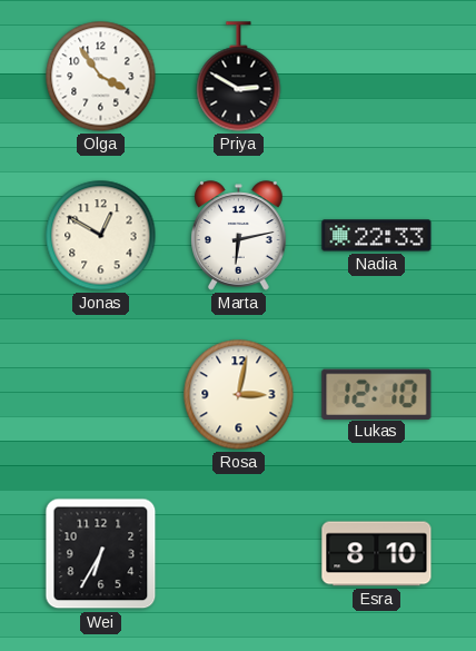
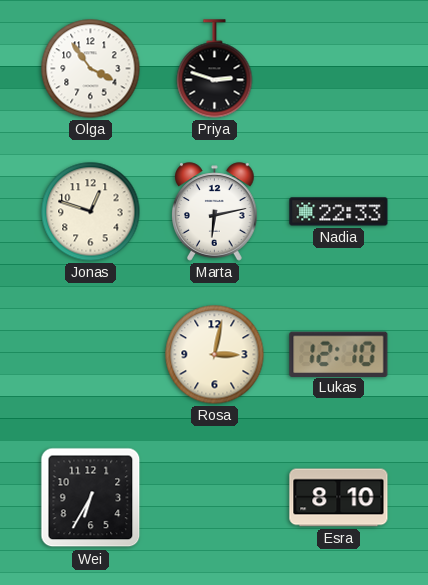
Priya: 2:50 -> 2:48 (215, 69)
Jonas: 12:50 -> 12:48 (91, 212)
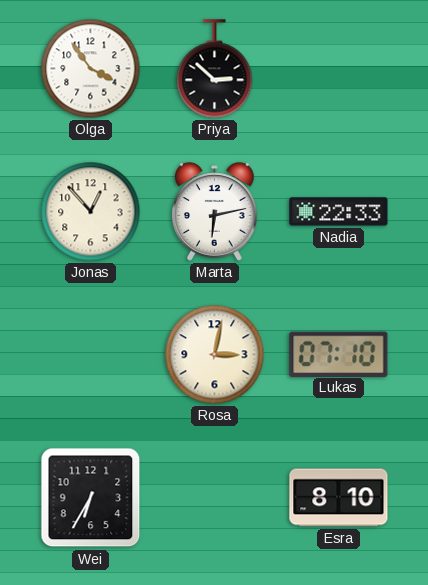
Priya: 2:48 -> 2:52 (215, 69)
Jonas: 12:48 -> 12:53 (91, 212)
Lukas: 12:10 -> 07:10 (339, 354)
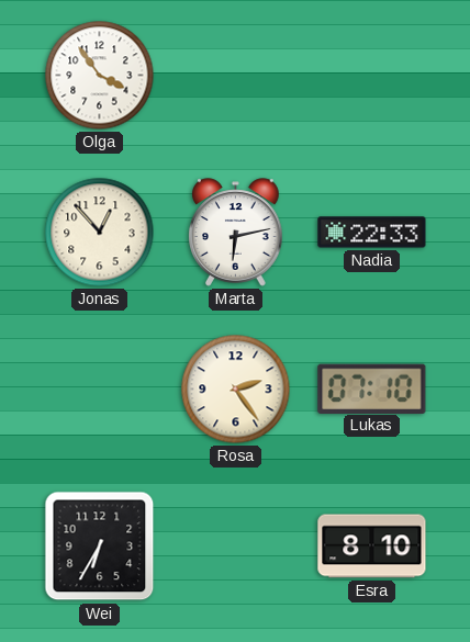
Priya: 2:52 -> none (215, 69)
Rosa: 3:02 -> 2:24 (236, 390)
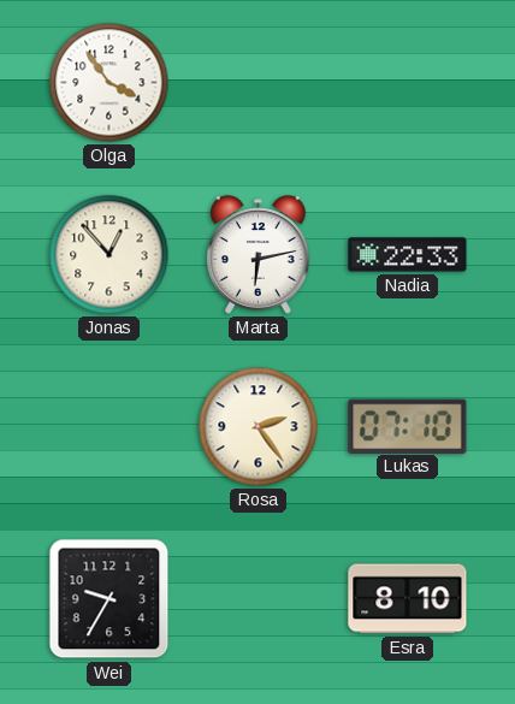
Wei: 6:35 -> 9:35 (109, 599)
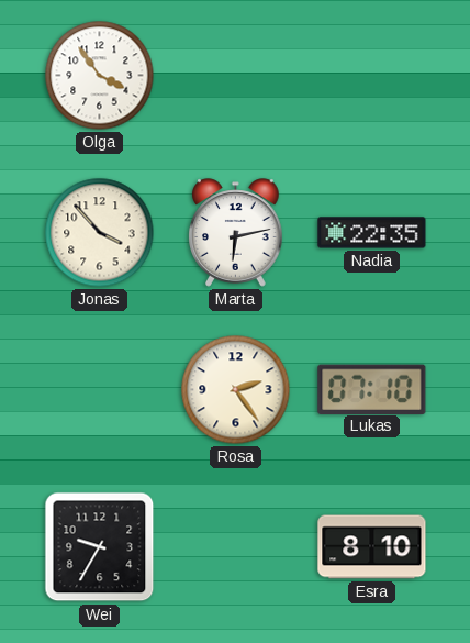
Jonas: 12:53 -> 3:53 (100, 233)
Nadia: 22:33 -> 22:35 (372, 233)
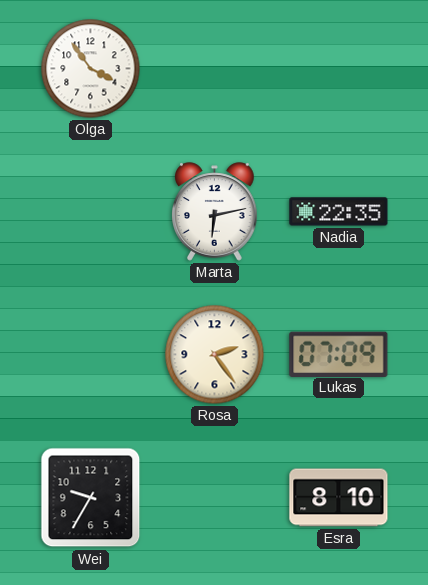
Jonas: 3:53 -> none (100, 233)
Lukas: 07:10 -> 07:09 (339, 354)
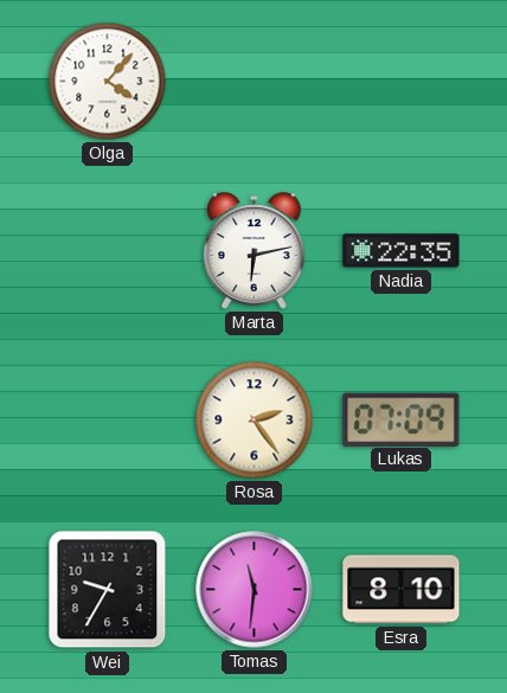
Olga: 3:54 -> 4:07 (108, 82)
Tomas: none -> 11:31 (255, 590)
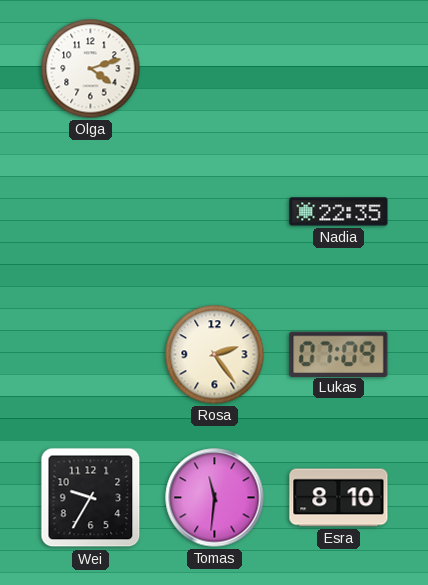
Olga: 4:07 -> 4:12 (91, 69)
Marta: 6:13 -> none (255, 251)
